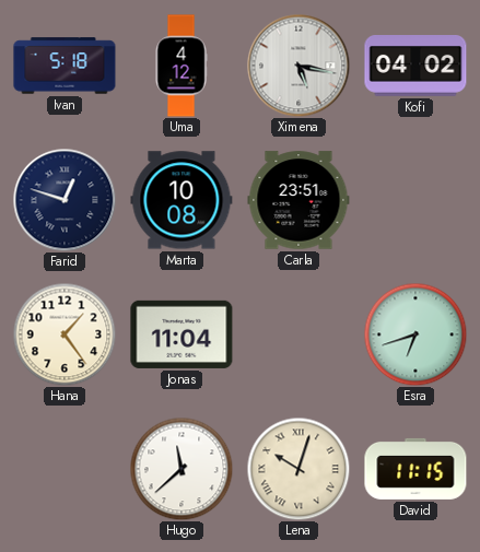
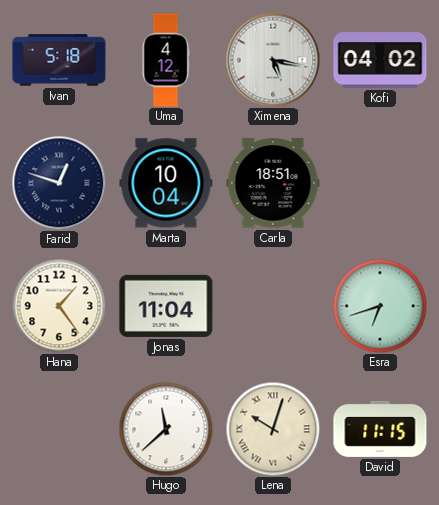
Marta: 10:08 -> 10:04 (166, 183)
Carla: 23:51 -> 18:51 (273, 183)
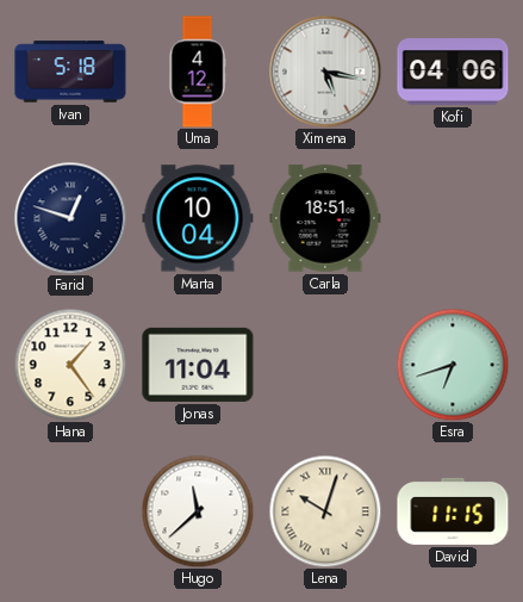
Kofi: 04:02 -> 04:06 (453, 73)
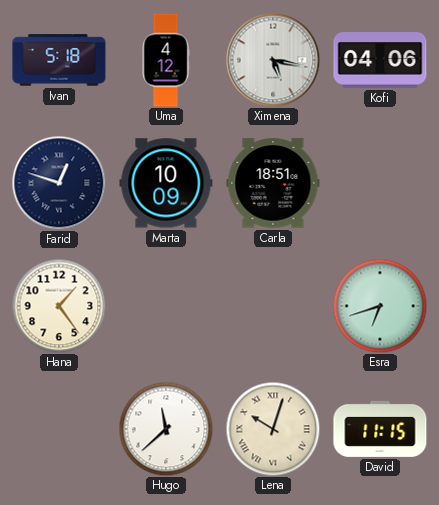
Marta: 10:04 -> 10:09 (166, 183)
Jonas: 11:04 -> none (198, 365)
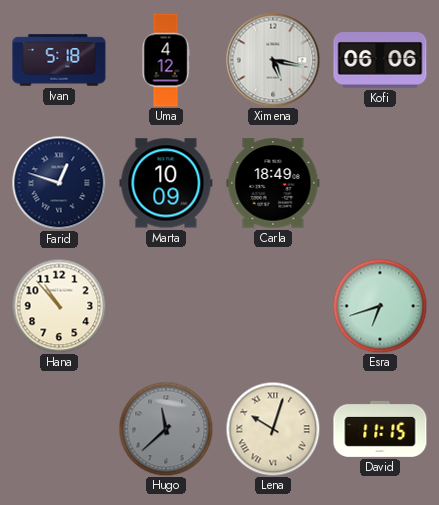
Kofi: 04:06 -> 06:06 (380, 61)
Carla: 18:51 -> 18:49 (273, 183)
Hana: 1:24 -> 10:53 (59, 306)
Hugo dial: white -> grey (166, 429)
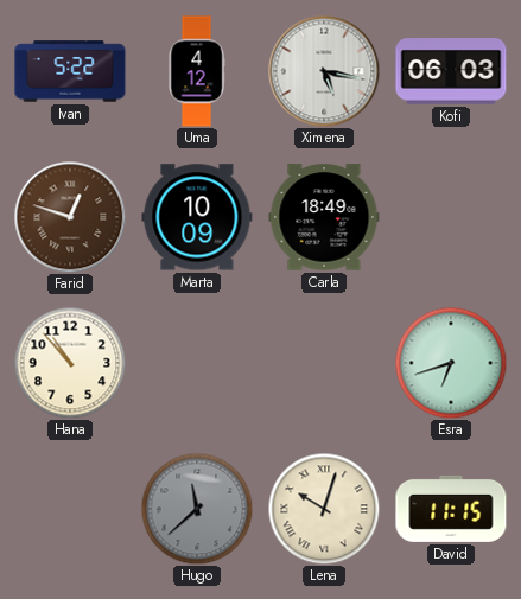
Ivan: 5:18 -> 5:22 (70, 71)
Kofi: 06:06 -> 06:03 (451, 72)
Farid dial: navy -> brown (70, 217)
